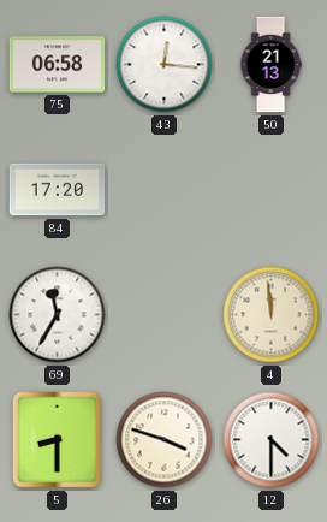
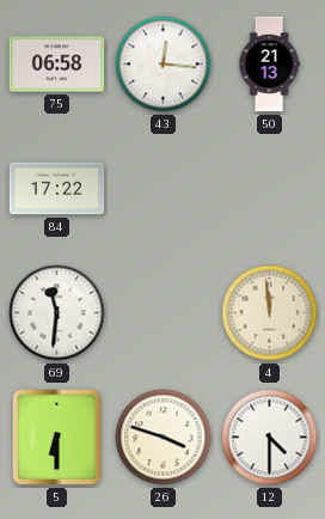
84: 17:20 -> 17:22 (57, 189)
69: 11:35 -> 11:31 (57, 313)
5: 8:30 -> 6:30 (57, 438)
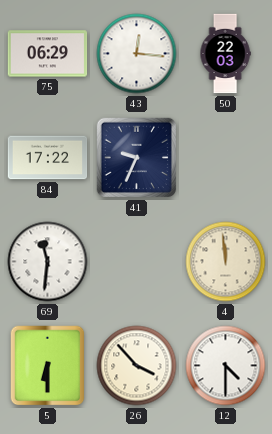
75: 06:58 -> 06:29 (48, 54)
50: 21:13 -> 22:03 (225, 54)
41: none -> 9:34 (137, 158)
26: 3:48 -> 3:53 (137, 366)
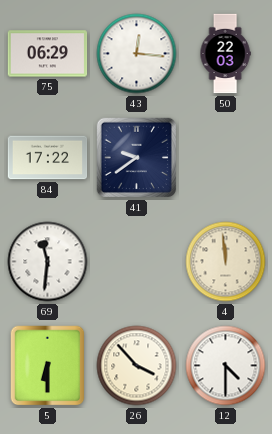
41: 9:34 -> 9:39 (137, 158)
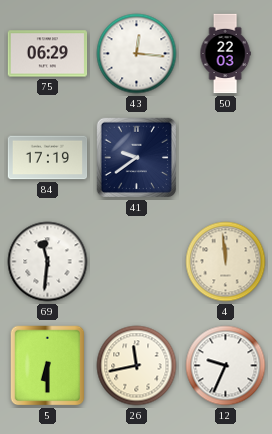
84: 17:22 -> 17:19 (48, 158)
26: 3:53 -> 11:43 (137, 366)
12: 4:30 -> 9:34 (226, 366)
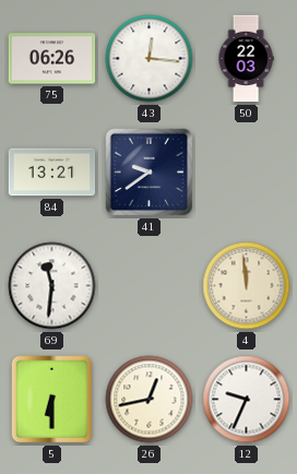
75: 06:29 -> 06:26 (52, 59)
84: 17:19 -> 13:21 (52, 173)
26: 11:43 -> 12:43 (150, 400)
